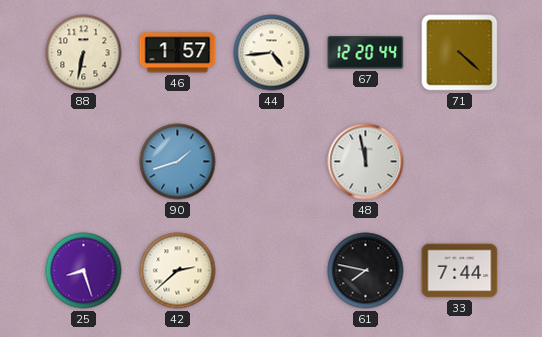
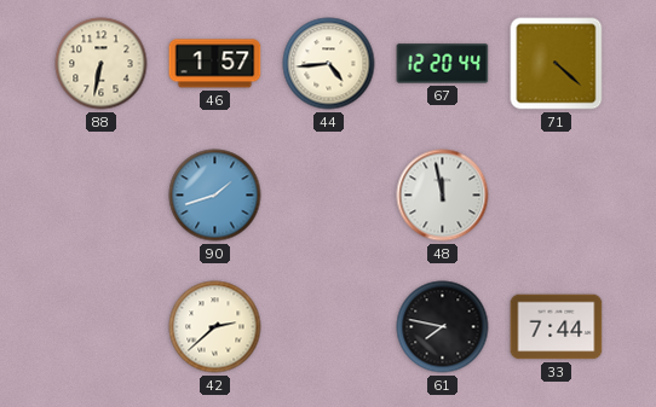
25: 8:27 -> none (84, 271)
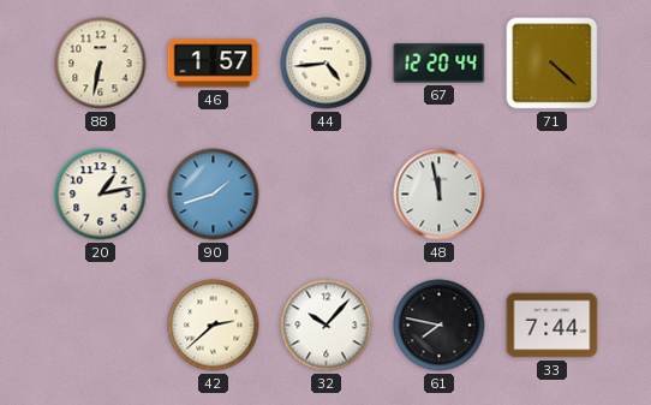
20: none -> 1:13 (101, 195)
32: none -> 10:07 (327, 326)
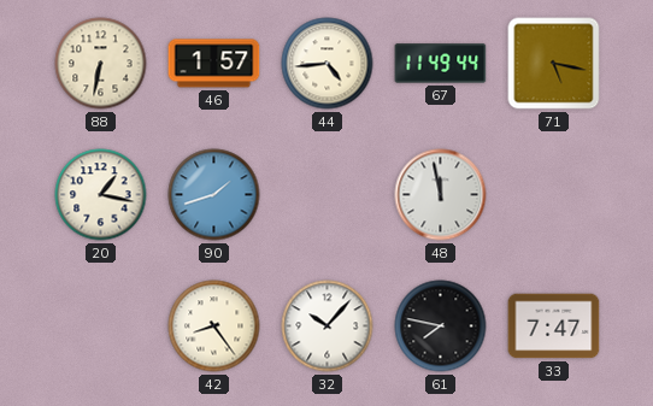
67: 12:20 -> 11:49 (441, 64)
71: 4:22 -> 5:17 (554, 64)
20: 1:13 -> 1:17 (101, 195)
42: 2:38 -> 8:24 (214, 326)
33: 7:44 -> 7:47 (554, 326)
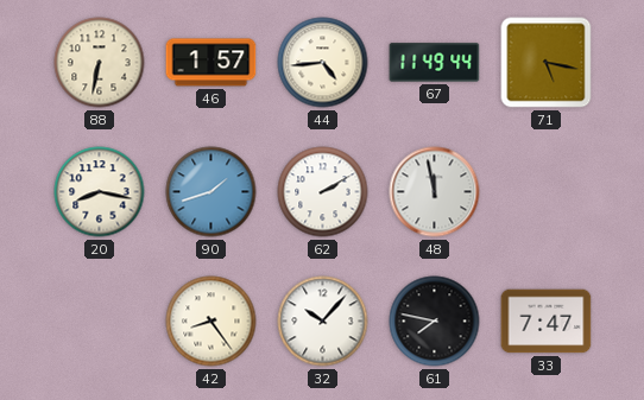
20: 1:17 -> 8:17 (100, 192)
62: none -> 2:10 (323, 192)
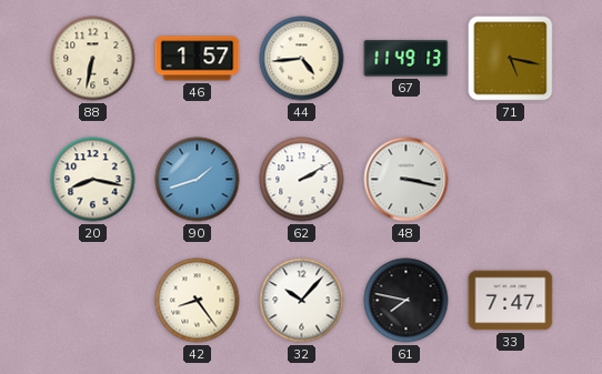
67: 11:49:44 -> 11:49:13 (407, 59)
48: 11:58 -> 3:17 (407, 180)
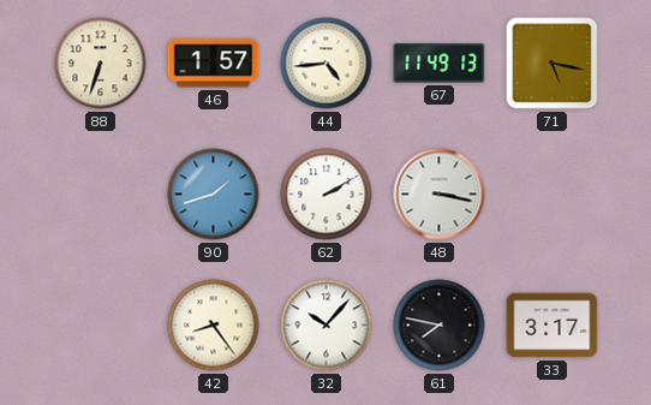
88: 6:32 -> 6:33 (101, 64)
20: 8:17 -> none (93, 180)
33: 7:47 -> 3:17 (553, 326)
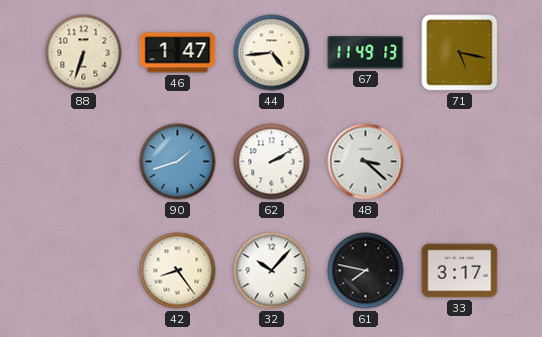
46: 1:57 -> 1:47 (178, 53)
48: 3:17 -> 3:22 (366, 162)
